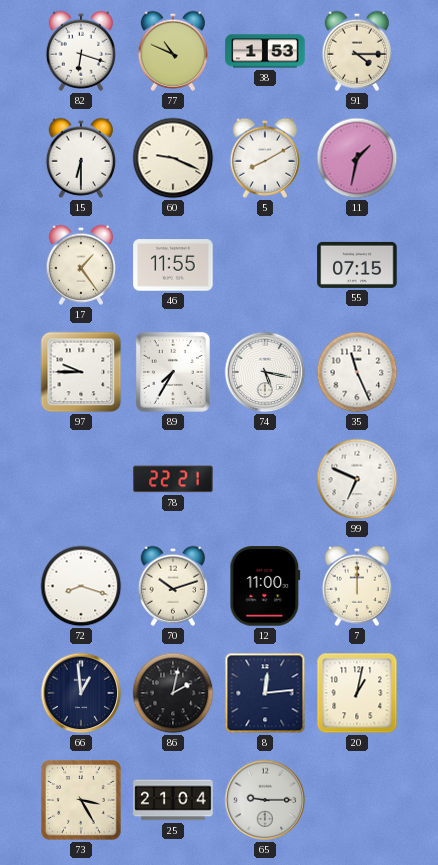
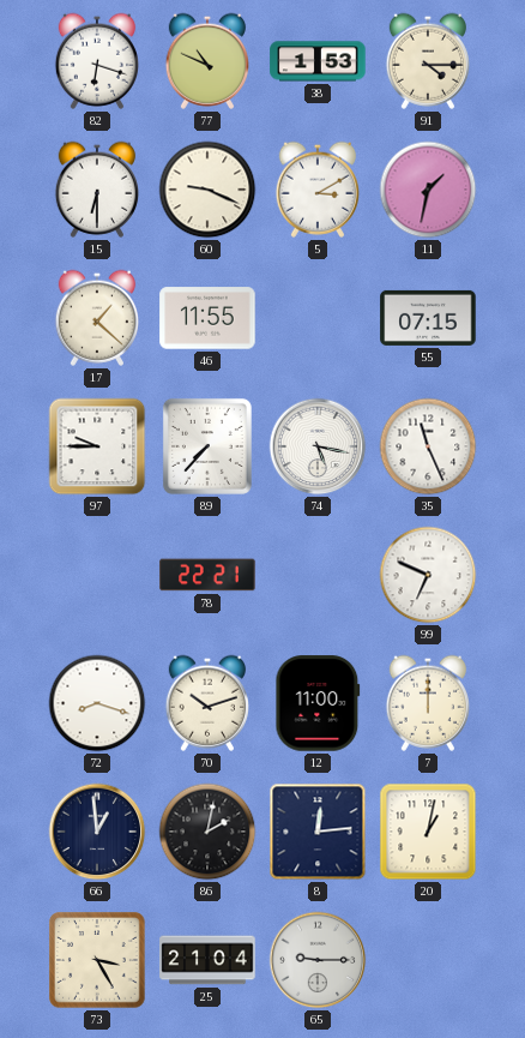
5: 8:10 -> 3:10 (316, 190)
17: 1:24 -> 1:22 (96, 318)
89: 7:35 -> 7:37 (207, 446)
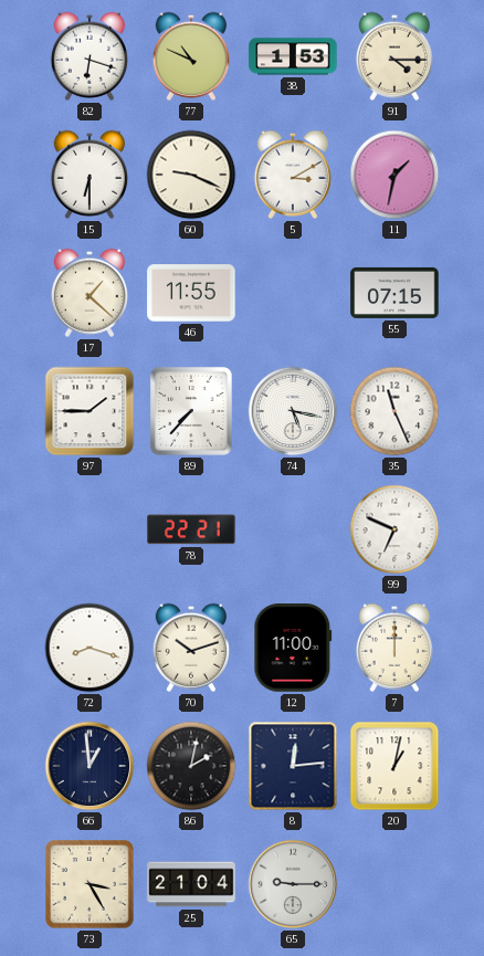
97: 9:45 -> 1:45 (90, 411)
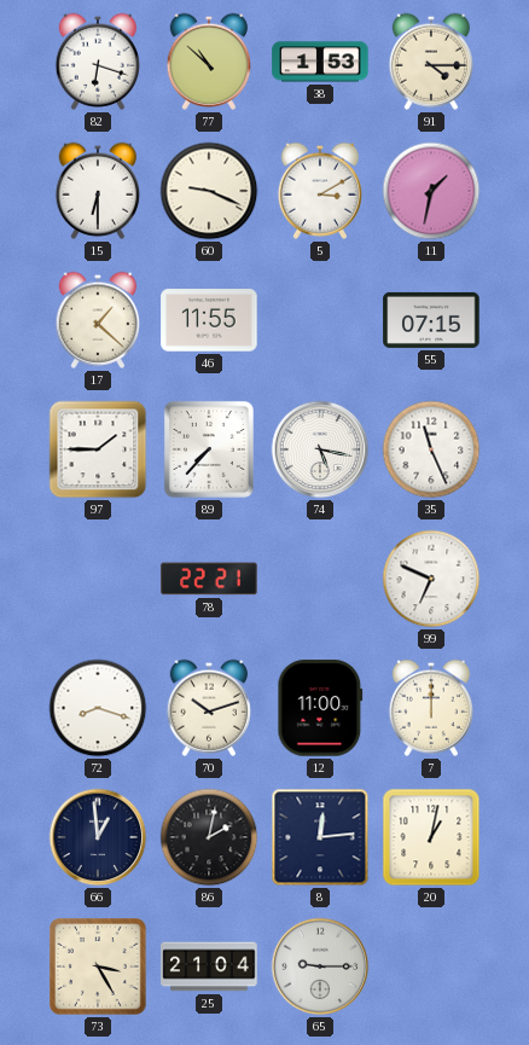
77: 10:49 -> 10:52 (208, 62)
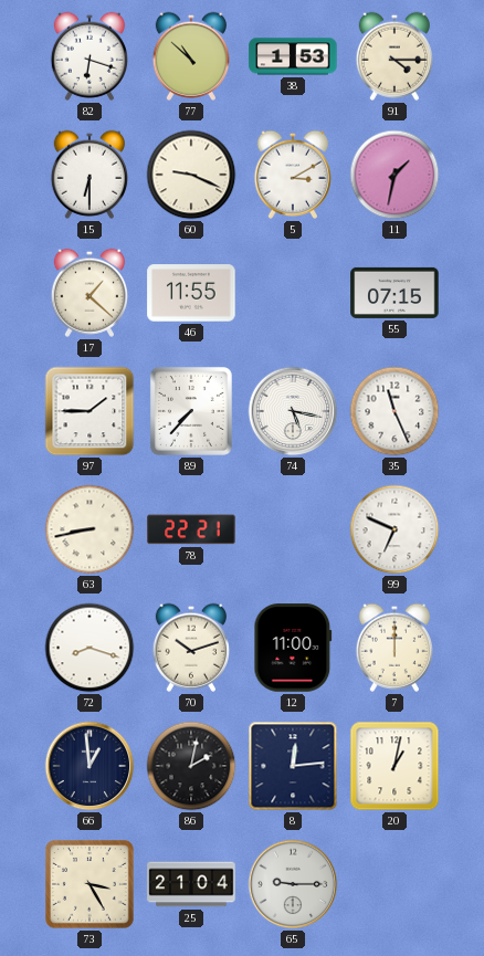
63: none -> 8:43 (90, 529)
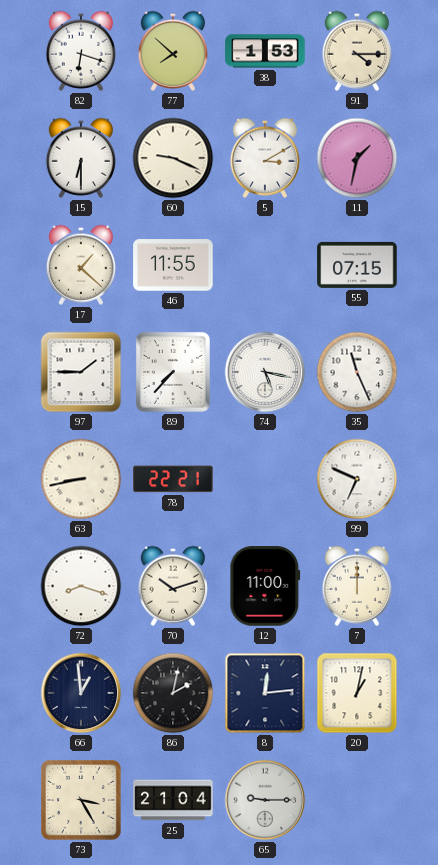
77: 10:52 -> 7:52 (172, 51)
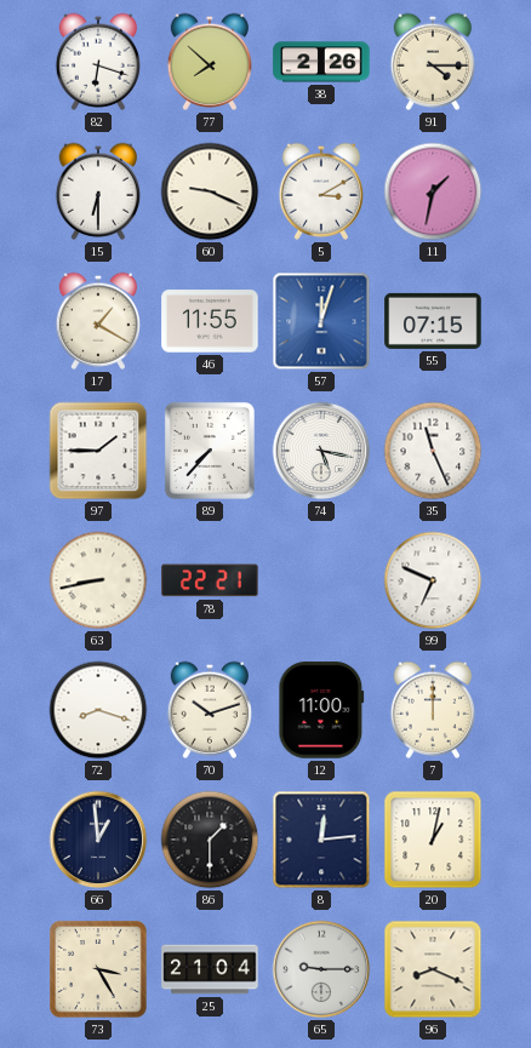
38: 1:53 -> 2:26 (321, 62)
17: 1:22 -> 1:20 (97, 321)
57: none -> 12:03 (321, 321)
86: 2:02 -> 1:30 (210, 840)
96: none -> 8:19 (433, 969)
